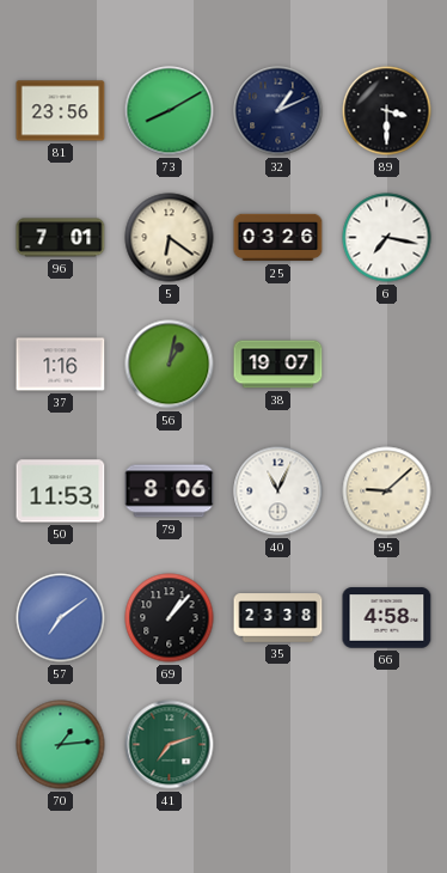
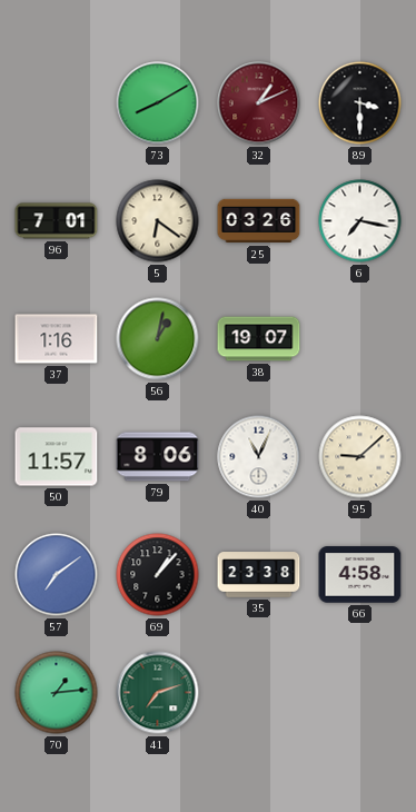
81: 23:56 -> none (61, 111)
32 dial: navy -> burgundy (259, 103)
50: 11:53 -> 11:57 (57, 457)
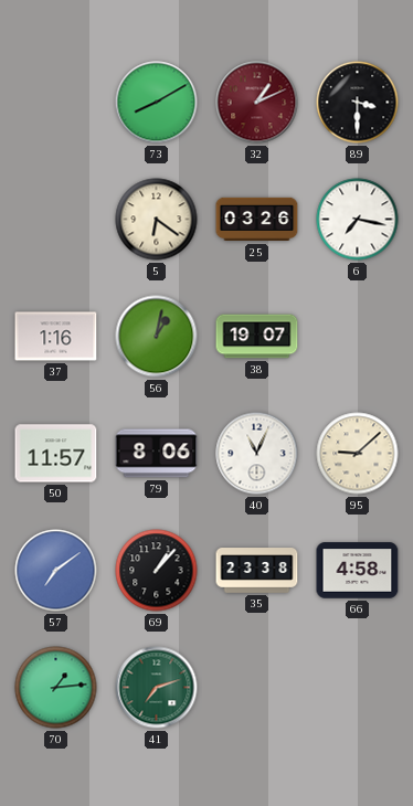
96: 7:01 -> none (57, 221)
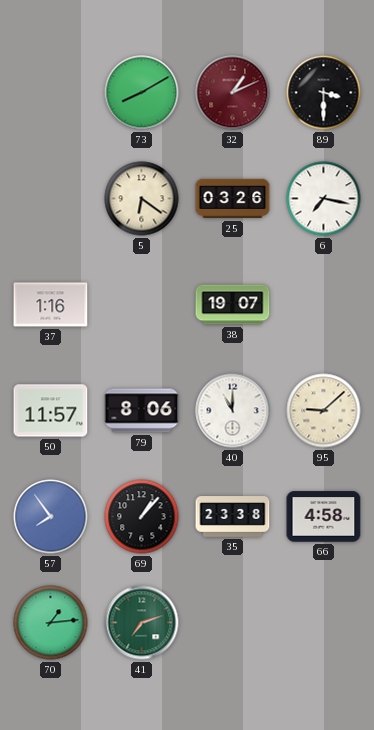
56: 1:02 -> none (157, 337)
40: 11:04 -> 11:00 (233, 411)
57: 7:09 -> 7:54 (51, 517)
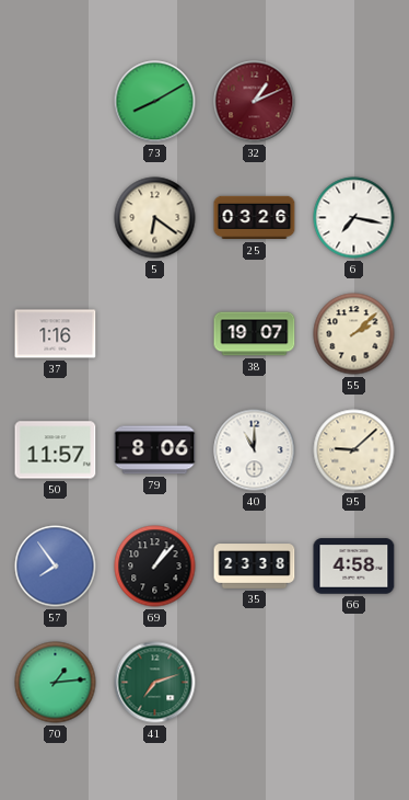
89: 3:30 -> none (324, 93)
55: none -> 2:08 (354, 334)
